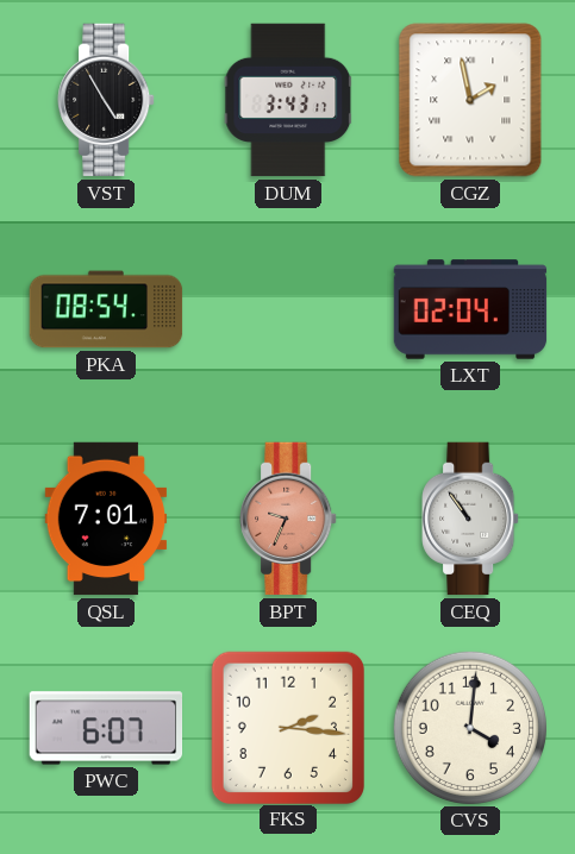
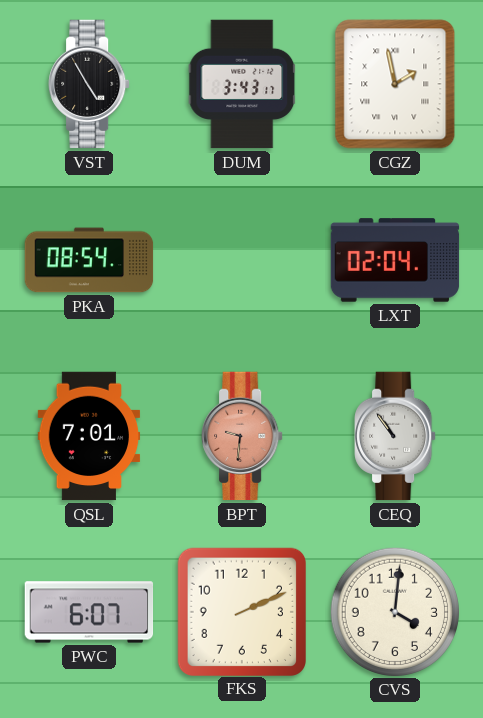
BPT: 9:34 -> 9:31 (242, 436)
FKS: 2:16 -> 2:11 (241, 611)
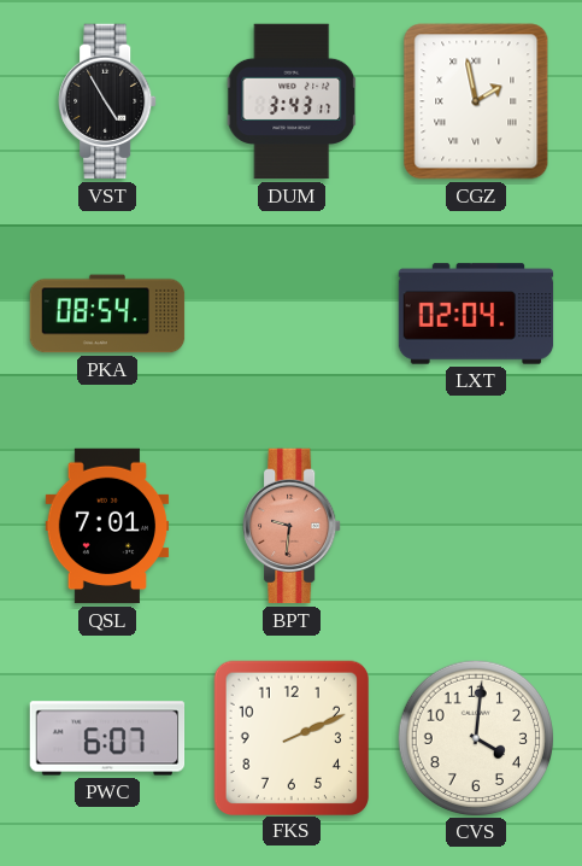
CEQ: 10:54 -> none (395, 436)
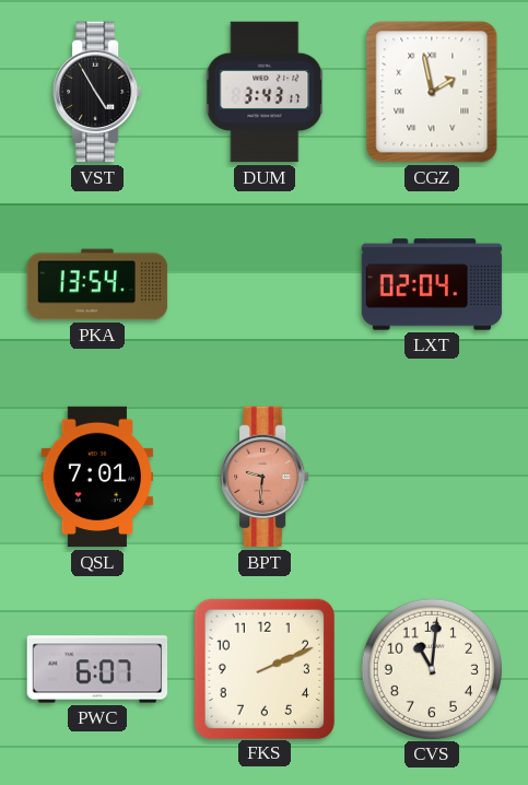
PKA: 08:54 -> 13:54 (97, 284)
CVS: 4:01 -> 11:01 (431, 668)
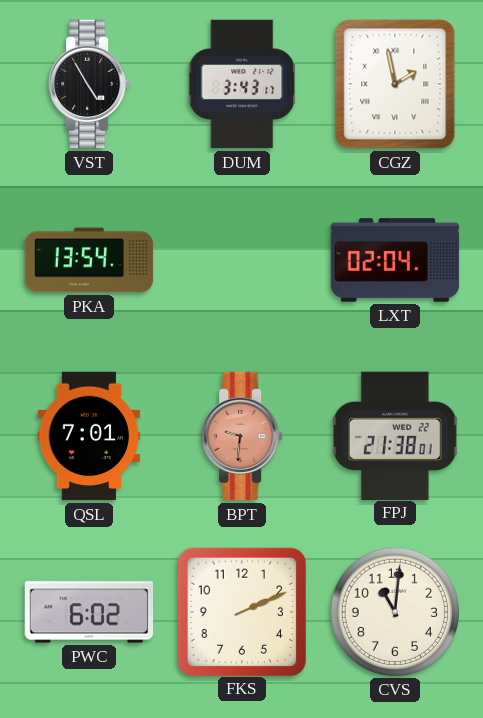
FPJ: none -> 21:38 (396, 435)
PWC: 6:07 -> 6:02 (89, 612)
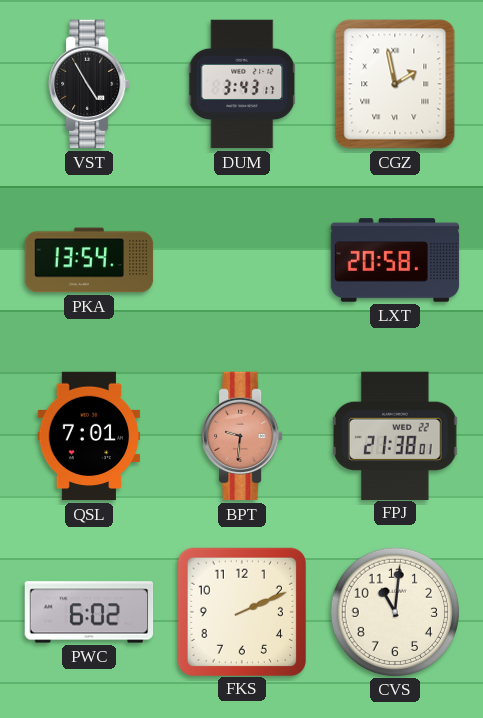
LXT: 02:04 -> 20:58 (395, 260)
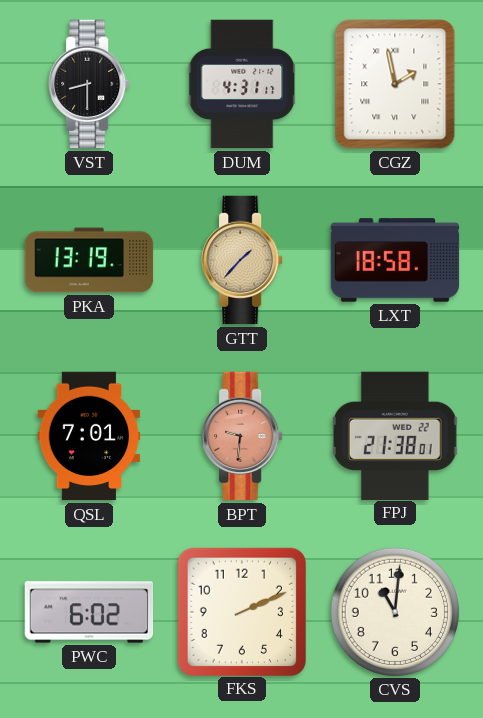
VST: 4:55 -> 8:30 (89, 84)
DUM: 3:43 -> 4:31 (242, 84)
PKA: 13:54 -> 13:19 (89, 260)
GTT: none -> 1:37 (242, 260)
LXT: 20:58 -> 18:58 (395, 260)
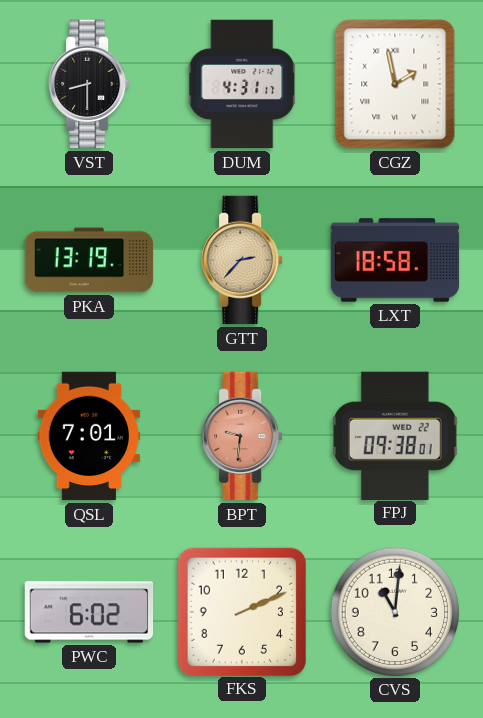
GTT: 1:37 -> 2:37 (242, 260)
FPJ: 21:38 -> 09:38 (396, 435)
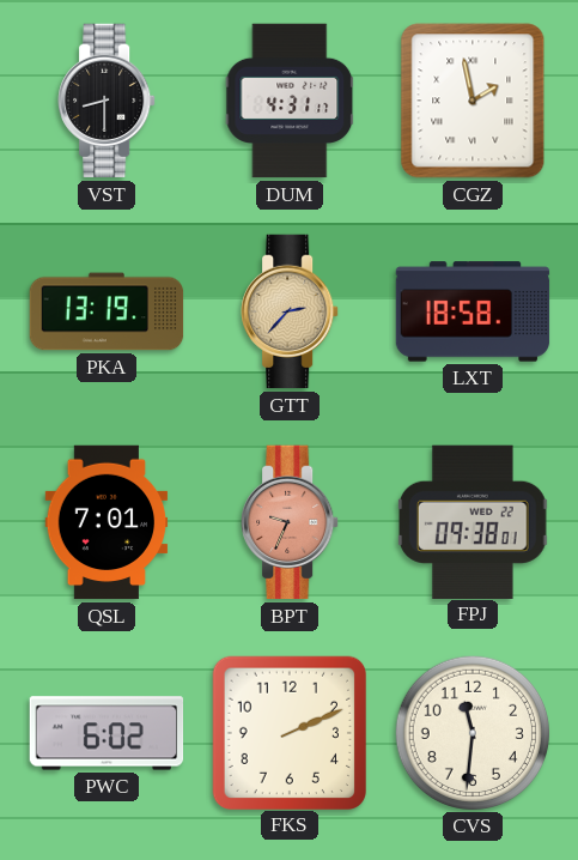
BPT: 9:31 -> 9:34 (290, 522)
CVS: 11:01 -> 11:31 (471, 732)
